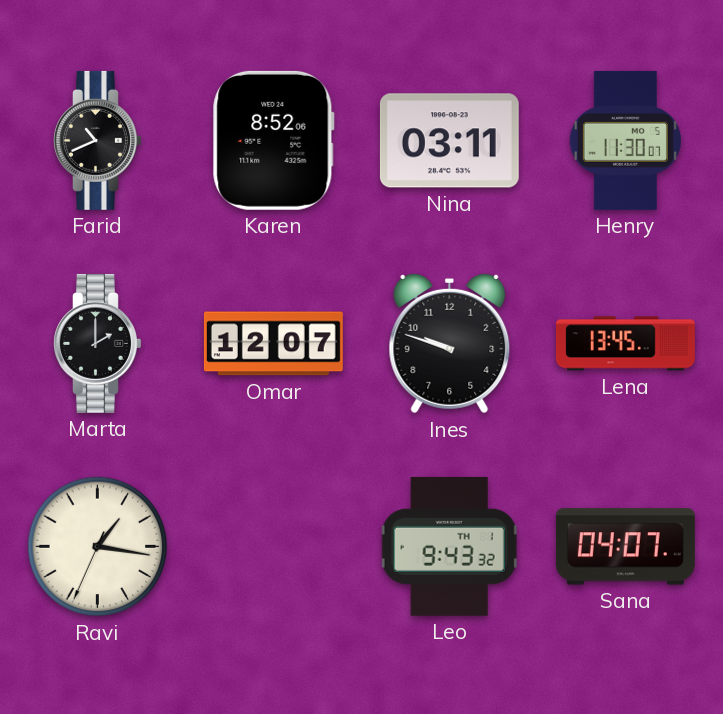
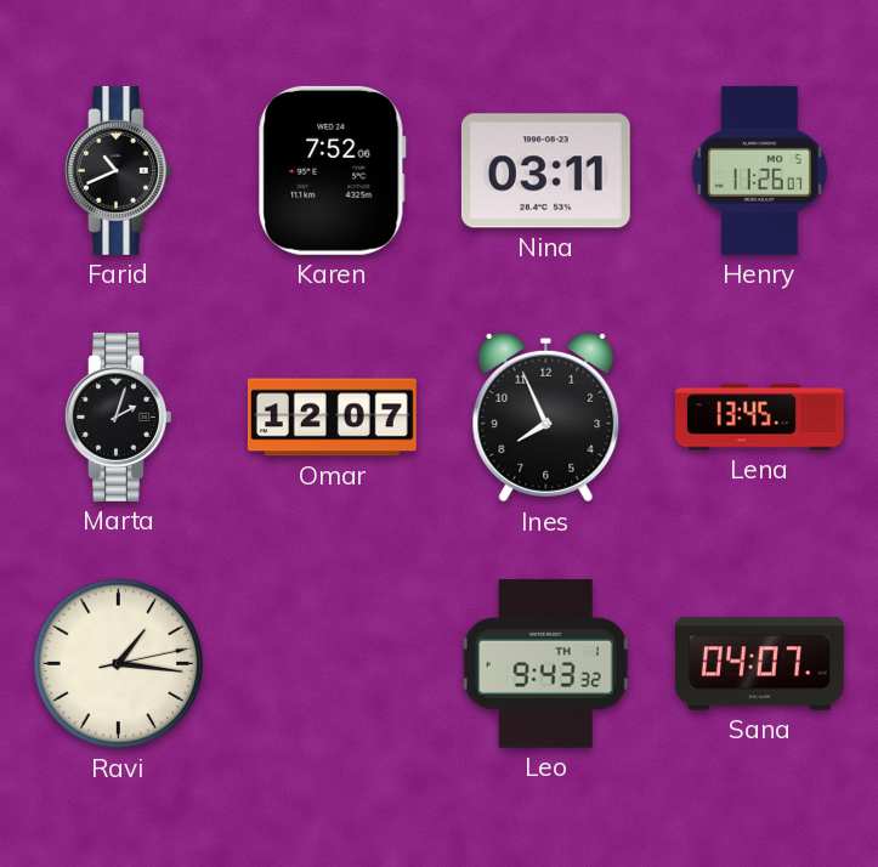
Karen: 8:52 -> 7:52 (332, 170)
Henry: 11:30 -> 11:26 (759, 170)
Marta: 2:00 -> 2:03 (119, 416)
Ines: 9:48 -> 7:56 (546, 418)
Ravi: 1:16:34 -> 1:16:13 (119, 664)
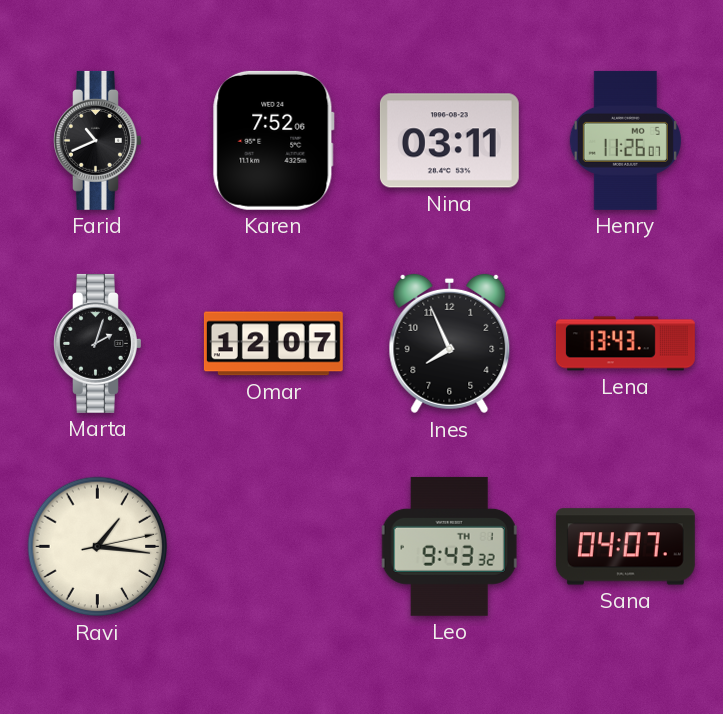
Lena: 13:45 -> 13:43 (625, 344)
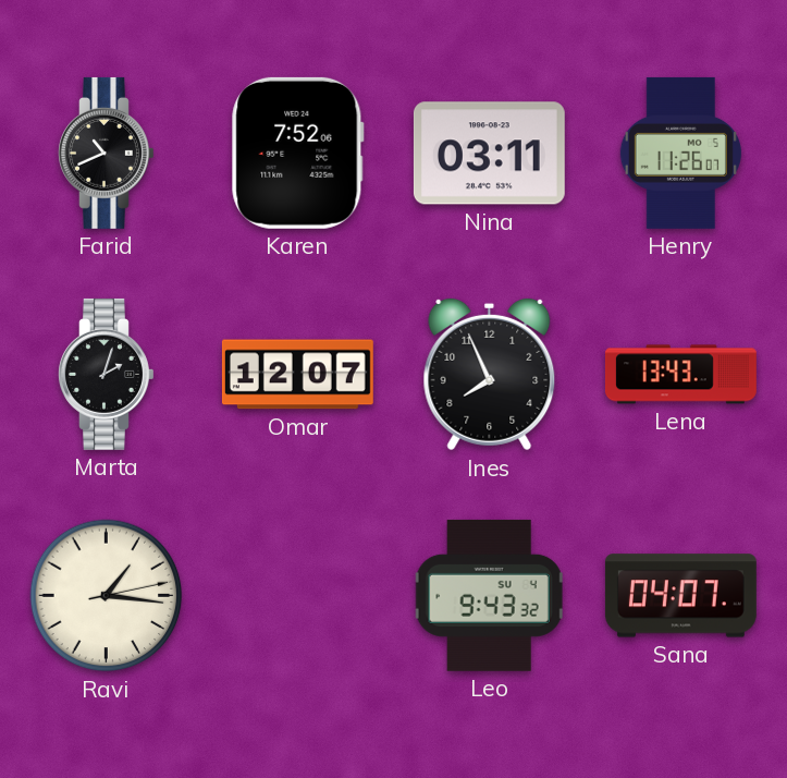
Leo date: TH 1 -> SU 4 (489, 595)
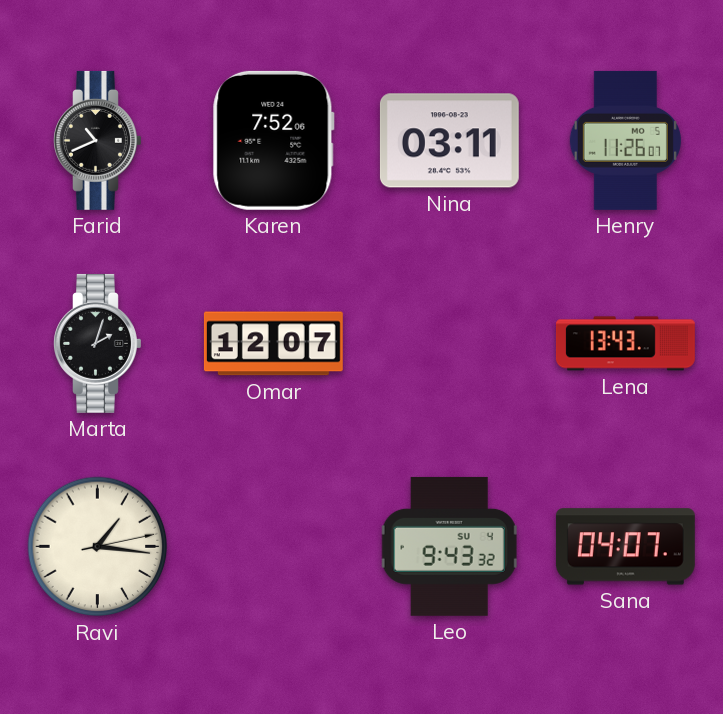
Ines: 7:56 -> none (490, 375)
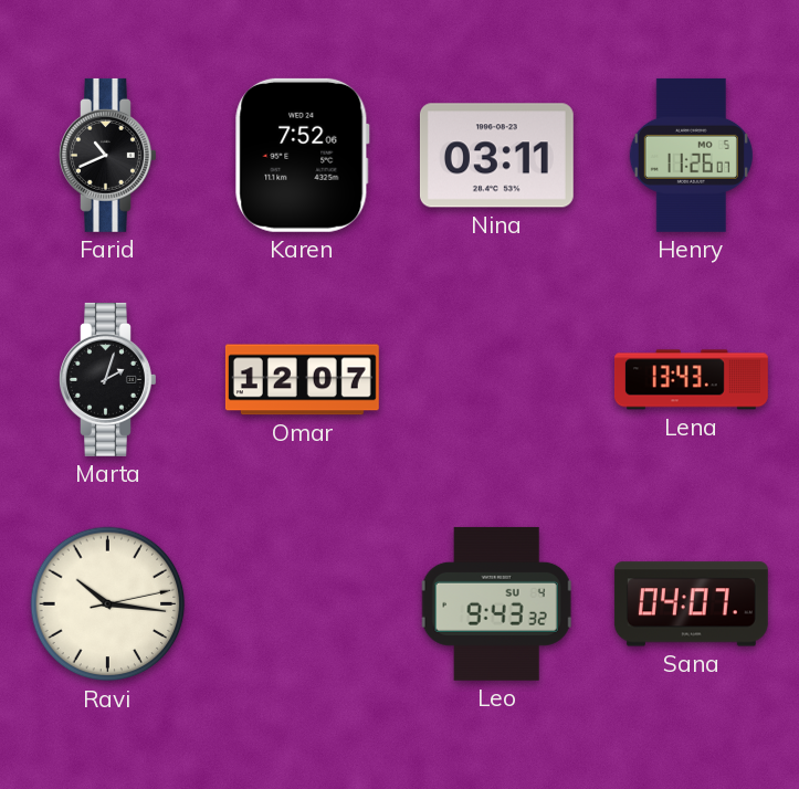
Ravi: 1:16 -> 10:16 (108, 604)
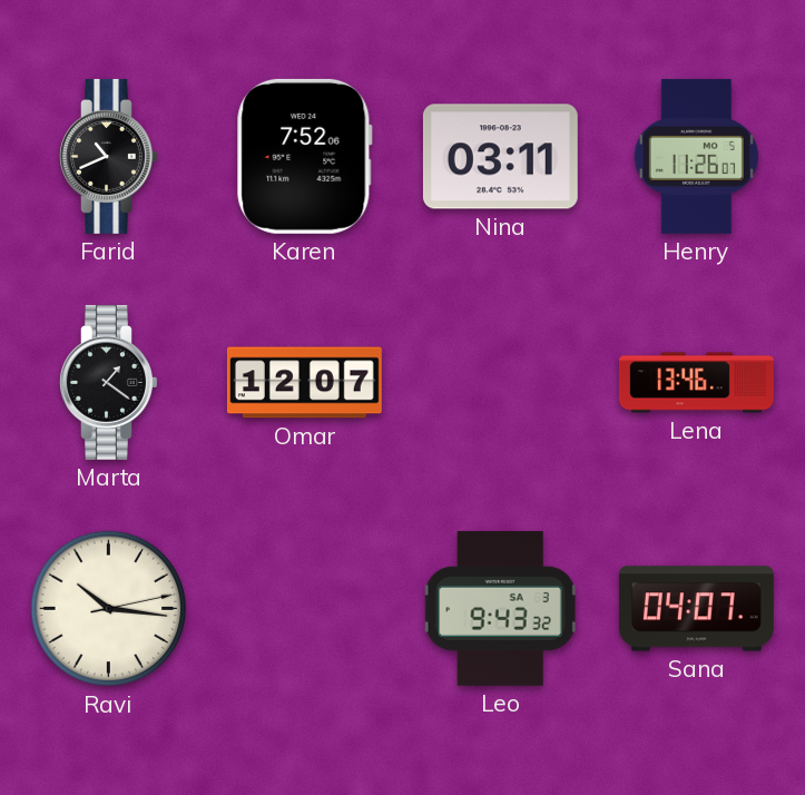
Marta: 2:03 -> 1:21 (109, 382)
Lena: 13:43 -> 13:46 (696, 383)
Leo date: SU 4 -> SA 3 (500, 608)
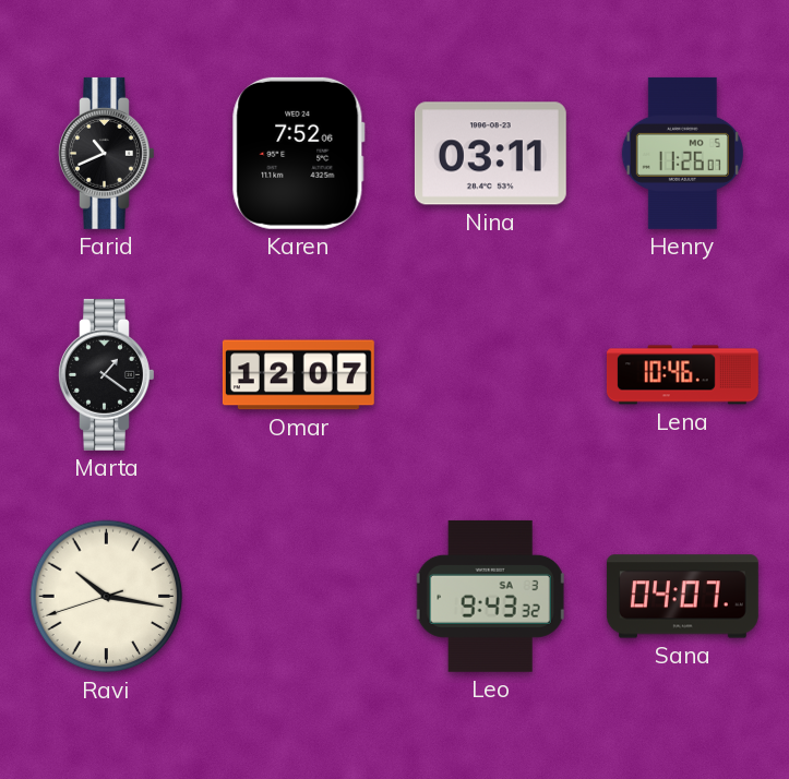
Lena: 13:46 -> 10:46 (682, 375)
Ravi: 10:16:13 -> 10:16:42 (107, 597)
